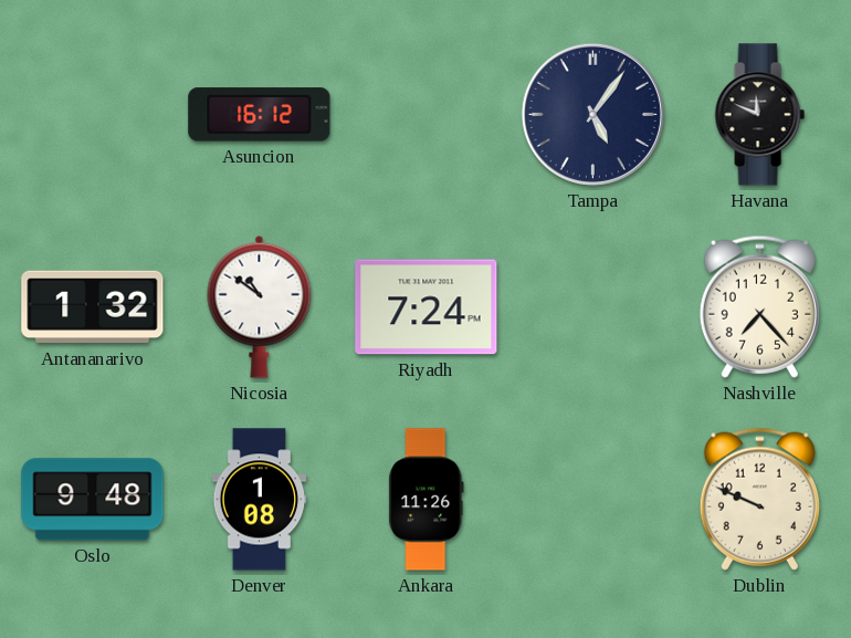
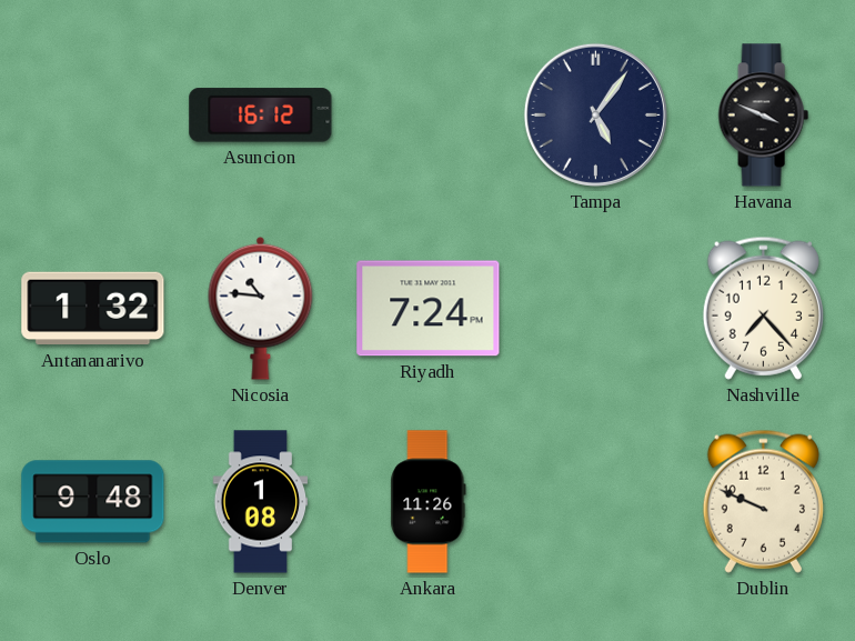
Havana: 11:49 -> 3:49 (763, 116)
Nicosia: 10:51 -> 10:46 (261, 308)
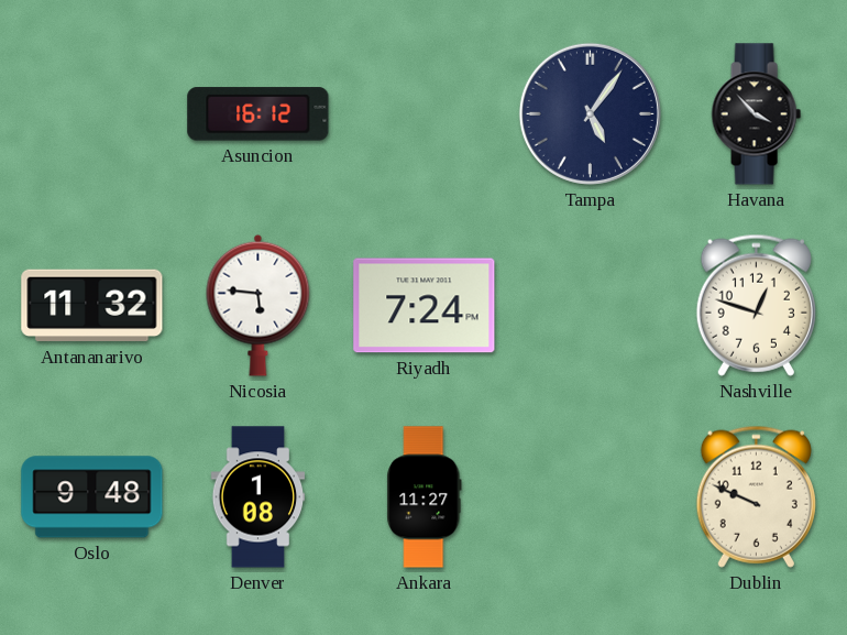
Havana: 3:49 -> 3:53 (756, 114)
Antananarivo: 1:32 -> 11:32 (92, 306)
Nicosia: 10:46 -> 5:46 (258, 305)
Nashville: 7:23 -> 12:48 (756, 305)
Ankara: 11:26 -> 11:27 (425, 497)
